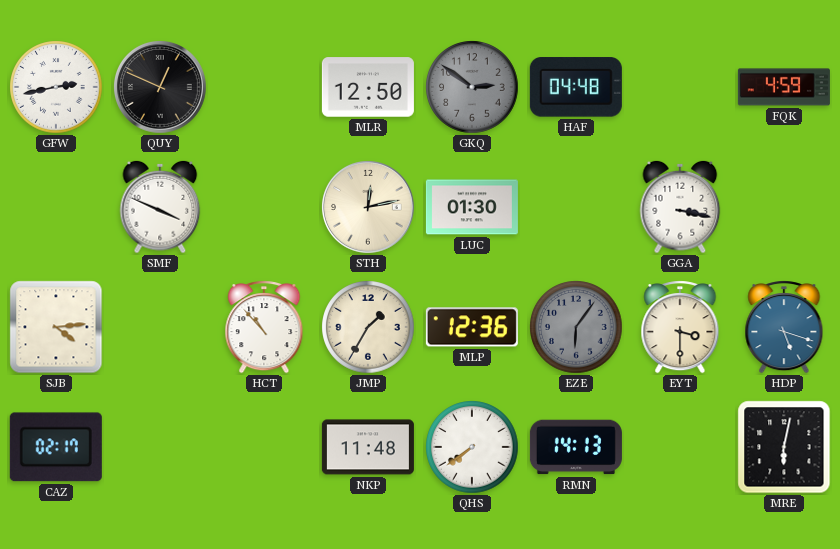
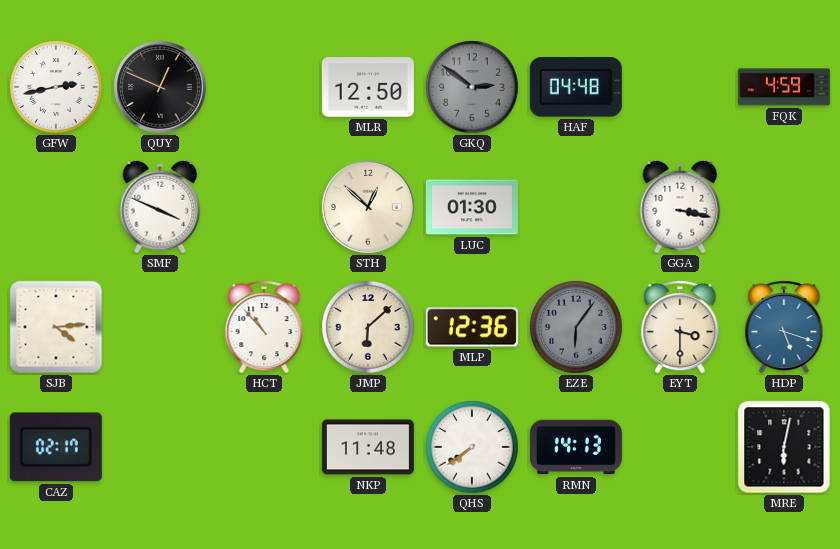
STH: 12:13 -> 12:52 (369, 208)
JMP: 1:35 -> 6:08 (368, 327)
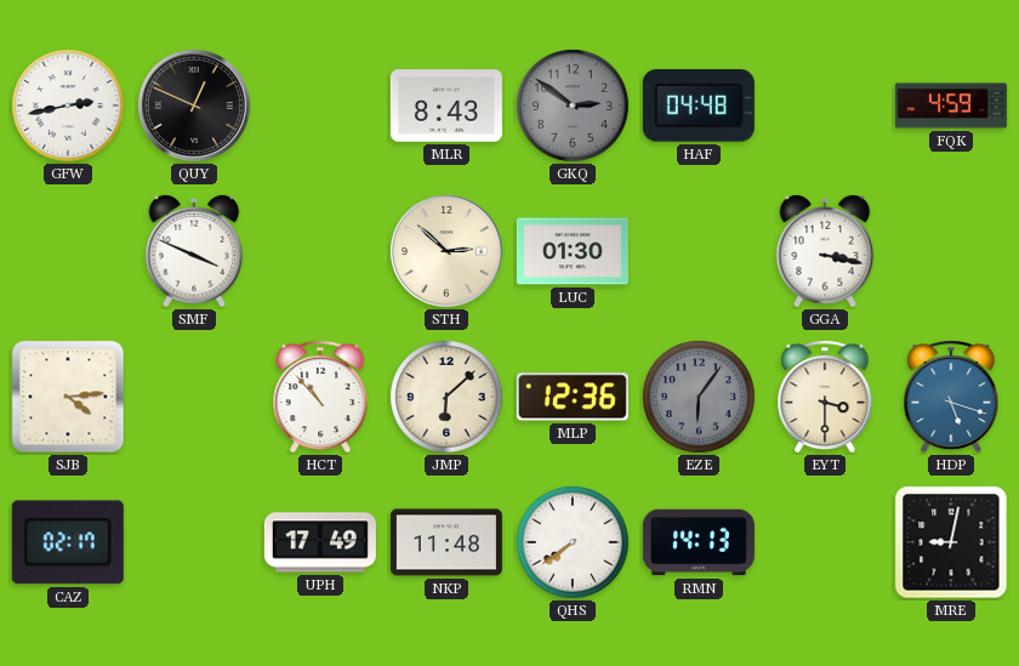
MLR: 12:50 -> 8:43 (446, 106)
STH: 12:52 -> 2:52 (448, 252)
UPH: none -> 17:49 (320, 542)
MRE: 6:02 -> 9:02 (951, 542)
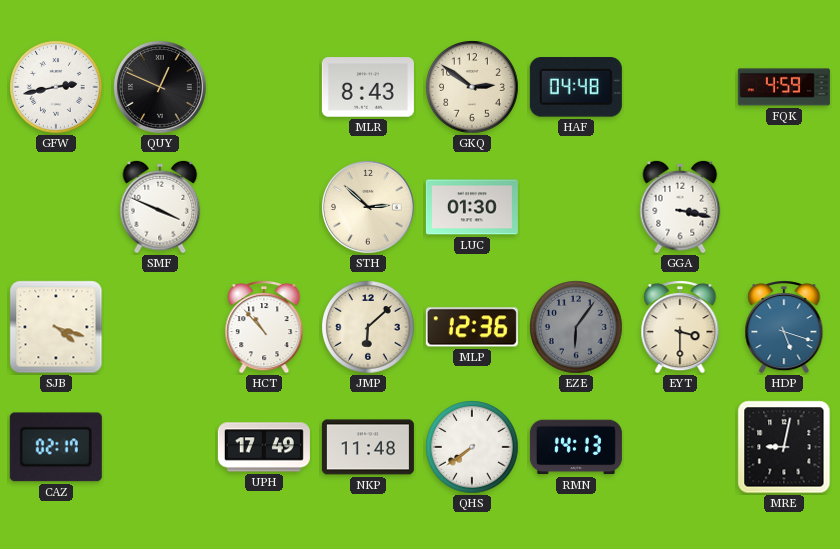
GKQ dial: grey -> cream (472, 87)
SJB: 4:14 -> 4:18 (56, 327)
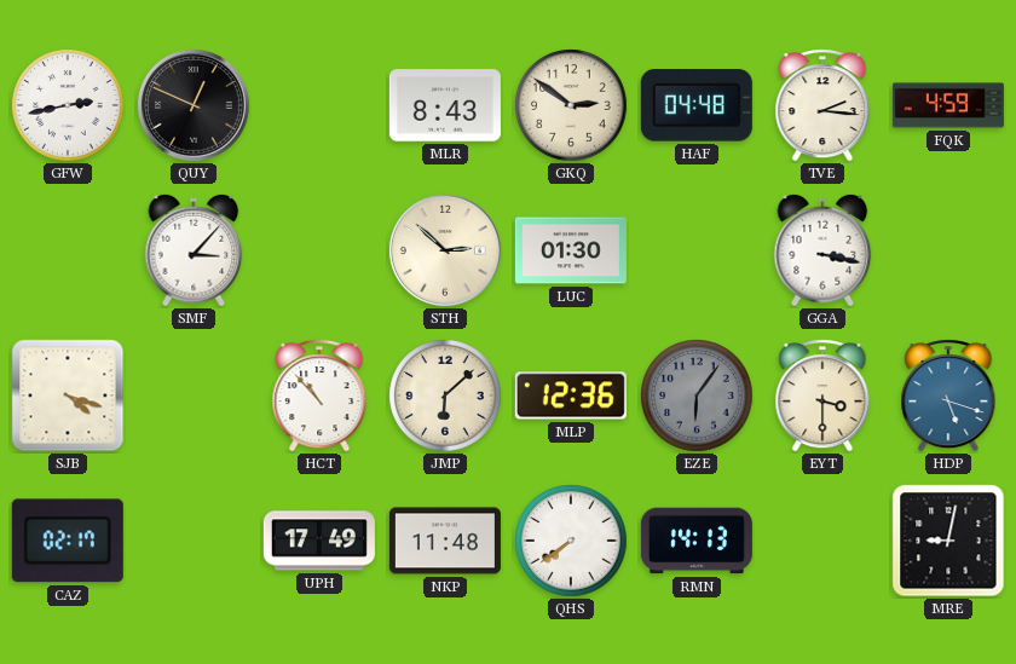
TVE: none -> 2:16 (822, 105)
SMF: 3:49 -> 3:07 (194, 250)
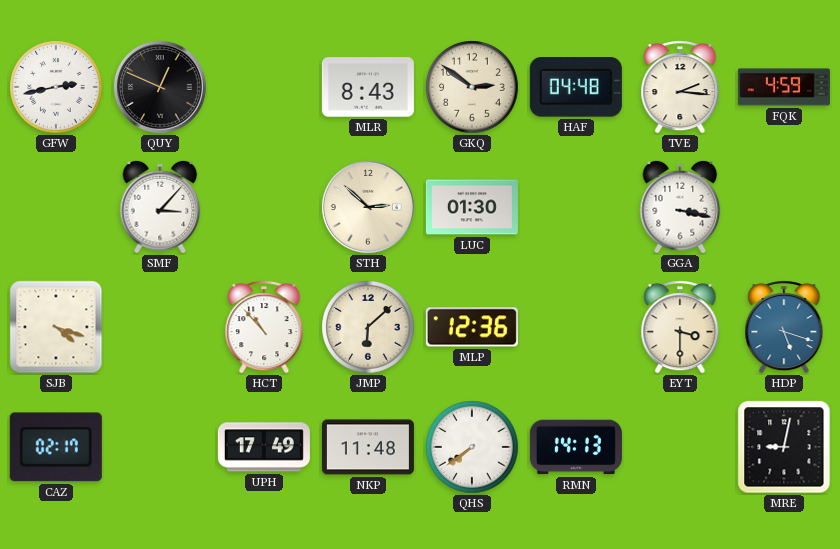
EZE: 6:06 -> none (697, 395)
